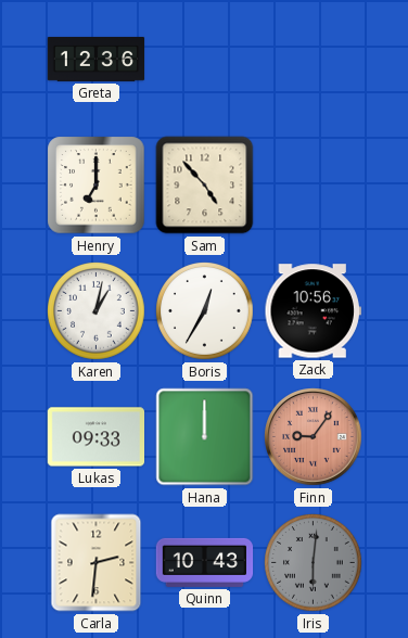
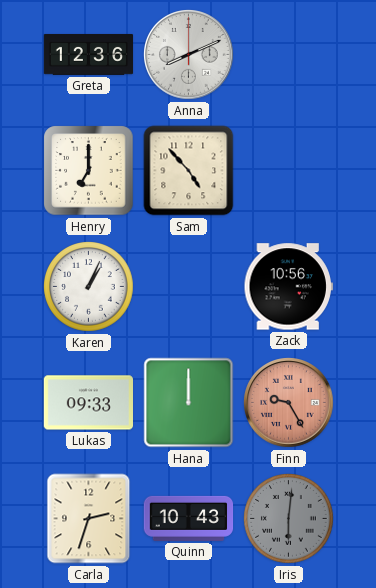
Anna: none -> 8:11 (189, 55)
Karen: 1:02 -> 1:04 (89, 287)
Boris: 12:35 -> none (205, 311)
Finn: 9:06 -> 9:25 (289, 403)
Carla: 2:31 -> 2:33 (89, 519)
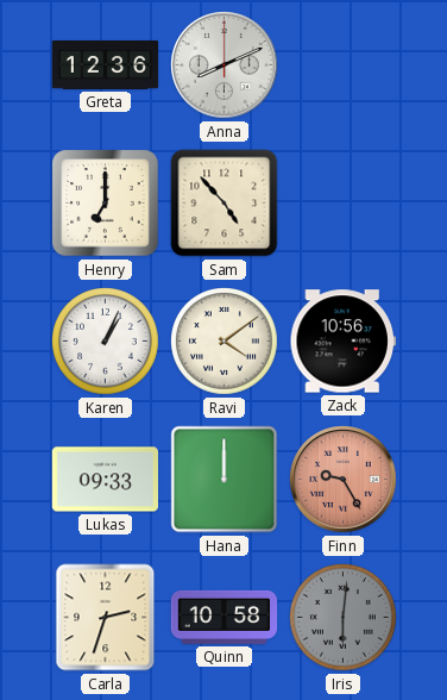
Ravi: none -> 4:09 (225, 342)
Quinn: 10:43 -> 10:58 (225, 617)
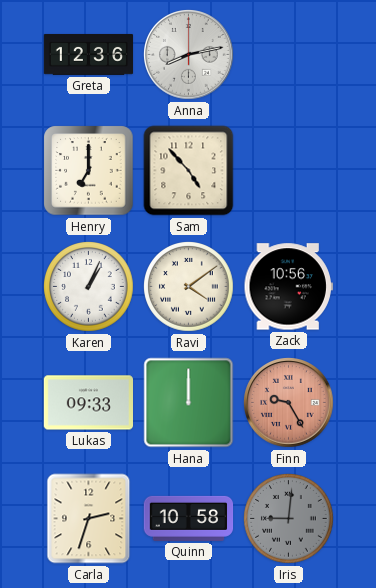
Anna: 8:11 -> 8:13 (189, 55)
Iris: 6:01 -> 9:01 (289, 519)
